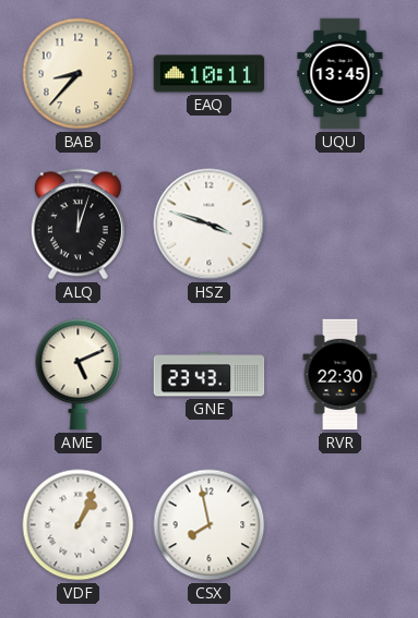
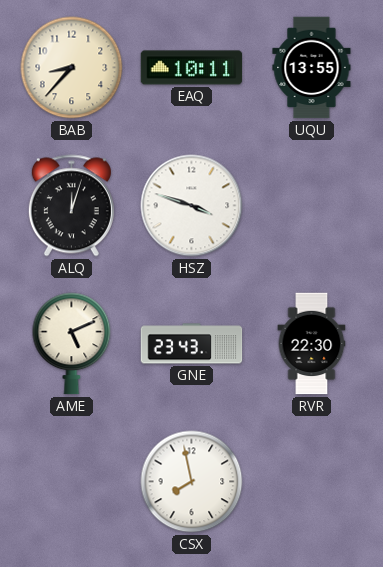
UQU: 13:45 -> 13:55 (312, 68)
VDF: 1:04 -> none (79, 525)
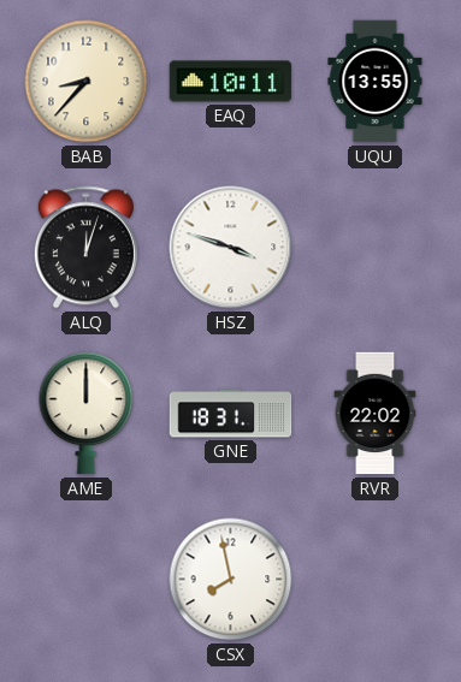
AME: 5:11 -> 12:00 (87, 414)
GNE: 23:43 -> 18:31 (231, 414)
RVR: 22:30 -> 22:02 (376, 414)
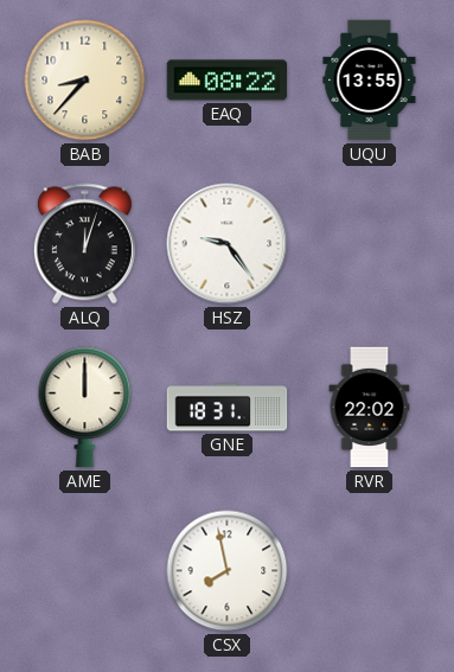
EAQ: 10:11 -> 08:22 (228, 81)
HSZ: 3:48 -> 9:24 (228, 244)
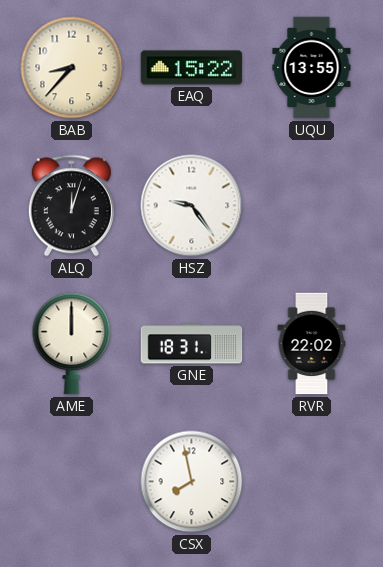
EAQ: 08:22 -> 15:22 (192, 68)
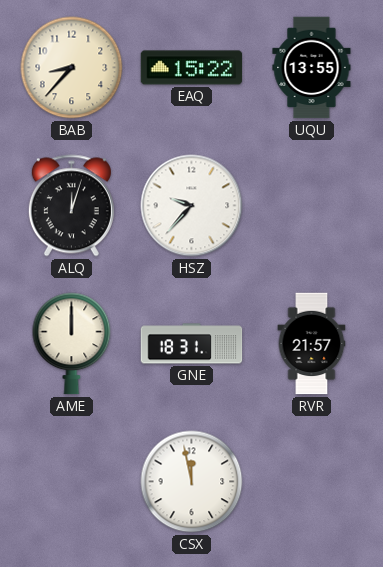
HSZ: 9:24 -> 9:37 (192, 206)
RVR: 22:02 -> 21:57 (312, 344)
CSX: 7:58 -> 11:58 (192, 482)
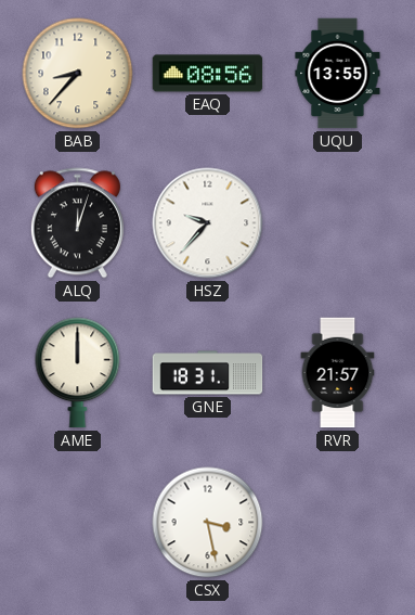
EAQ: 15:22 -> 08:56 (208, 74)
CSX: 11:58 -> 3:28 (208, 523)
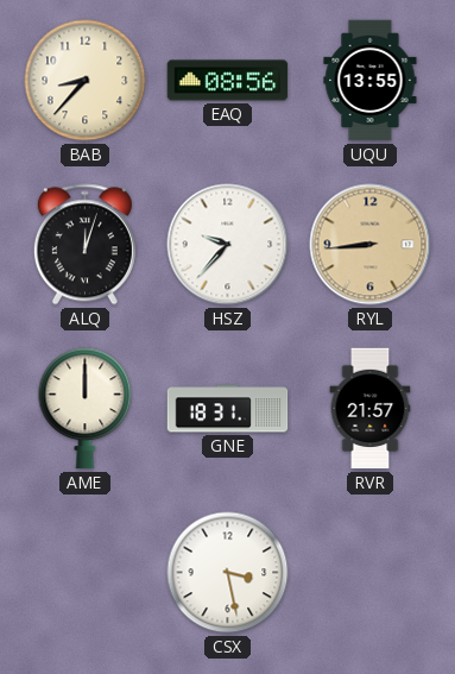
RYL: none -> 8:44 (371, 245)
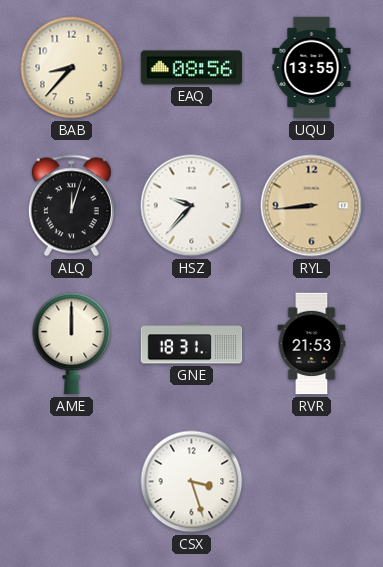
RVR: 21:57 -> 21:53 (312, 344)
CSX: 3:28 -> 3:27 (192, 482)
